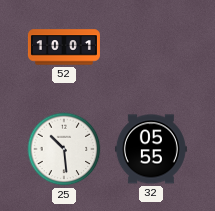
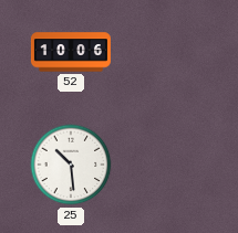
52: 10:01 -> 10:06 (71, 52)
32: 05:55 -> none (151, 149)
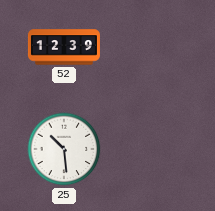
52: 10:06 -> 12:39 (64, 47)
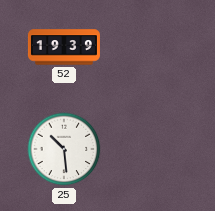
52: 12:39 -> 19:39 (64, 47)
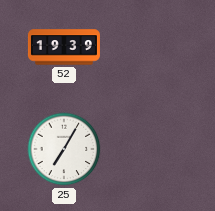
25: 10:29 -> 7:05 (64, 149)
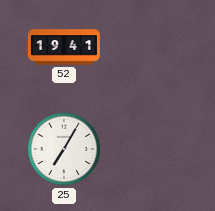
52: 19:39 -> 19:41 (64, 47)
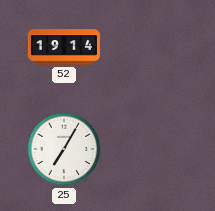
52: 19:41 -> 19:14 (64, 47)
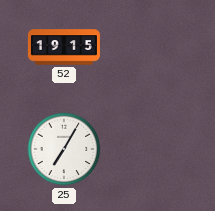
52: 19:14 -> 19:15 (64, 47)
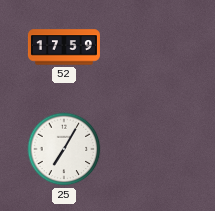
52: 19:15 -> 17:59 (64, 47)
